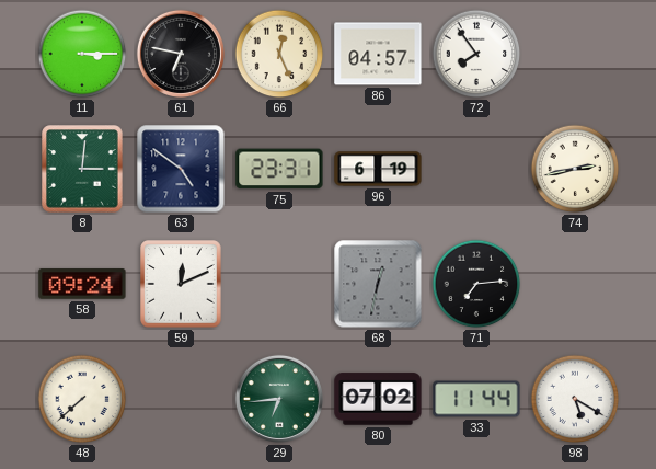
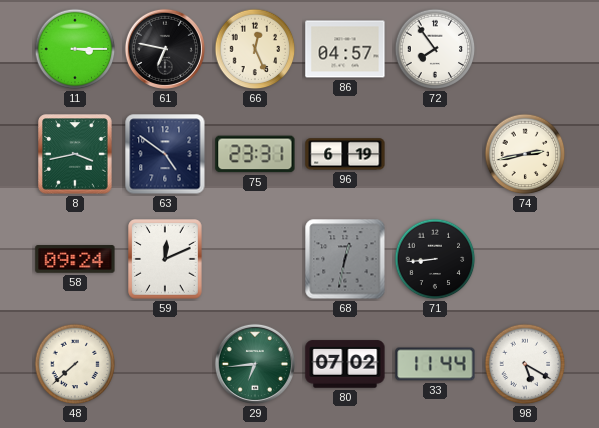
8: 3:01 -> 3:43 (75, 154)
71: 7:14 -> 8:44 (435, 259)
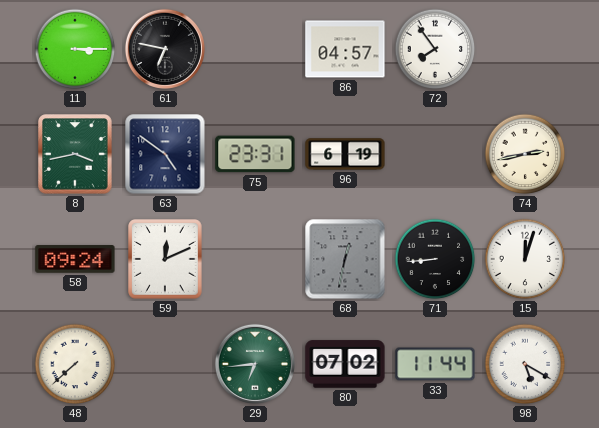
66: 12:26 -> none (255, 49)
15: none -> 12:03 (525, 259)
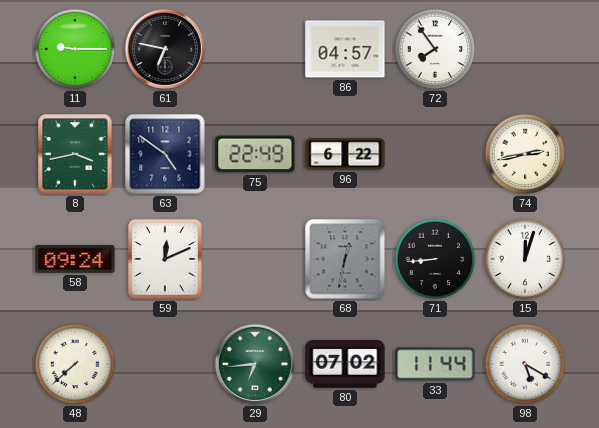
11: 3:15 -> 9:15 (75, 49)
75: 23:31 -> 22:49 (255, 154)
96: 6:19 -> 6:22 (345, 154)
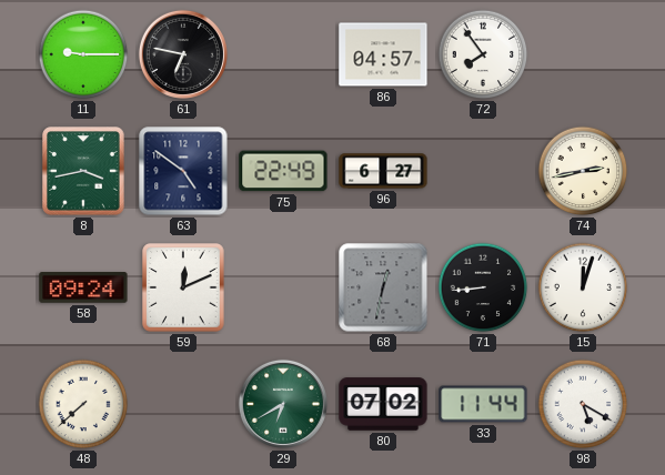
96: 6:22 -> 6:27 (383, 171)
29: 6:44 -> 6:40 (283, 404)
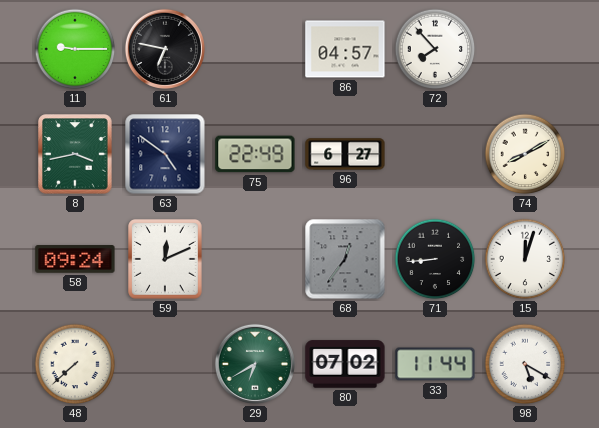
72: 7:54 -> 7:53 (435, 49)
74: 2:43 -> 8:10 (525, 154)
68: 12:32 -> 12:36 (345, 259)
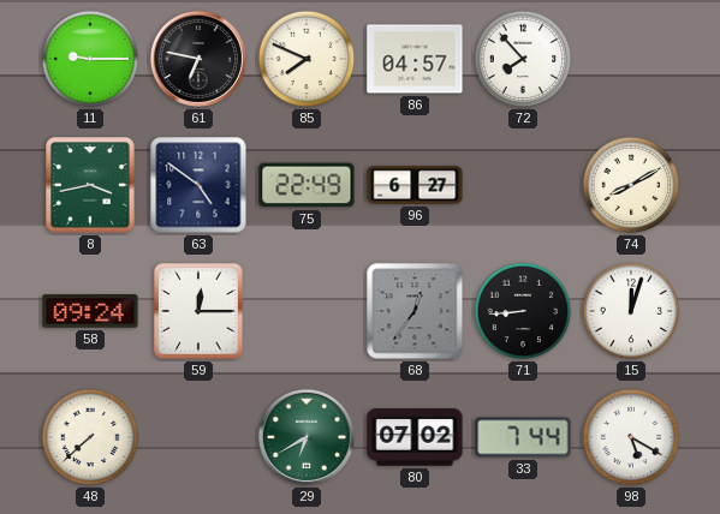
85: none -> 7:49 (307, 59)
59: 12:11 -> 12:15 (198, 311)
33: 11:44 -> 7:44 (523, 437)
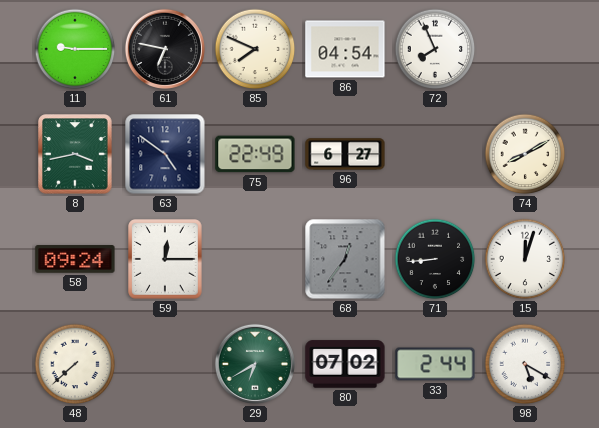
86: 04:57 -> 04:54 (345, 49)
72: 7:53 -> 7:56 (435, 49)
33: 7:44 -> 2:44 (435, 364)
